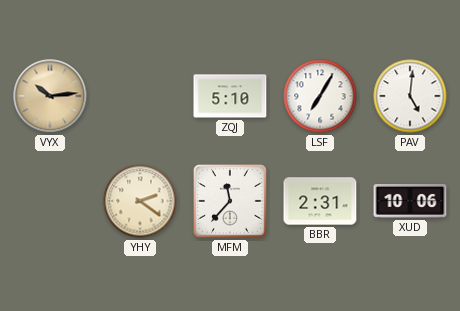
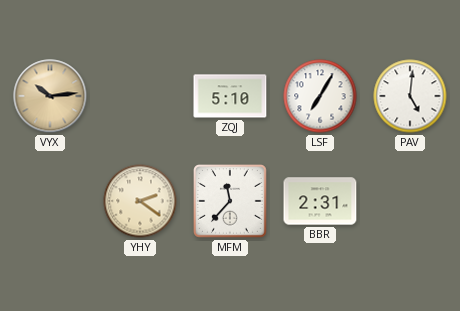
XUD: 10:06 -> none (410, 202)
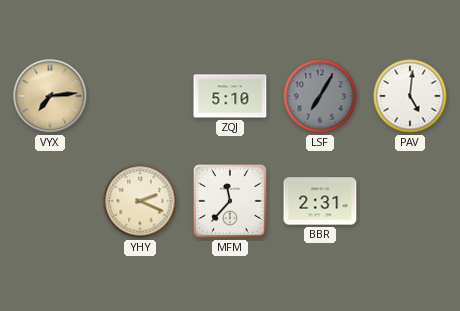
VYX: 10:14 -> 7:14 (50, 96)
LSF dial: white -> grey (320, 96)
YHY: 2:21 -> 2:19 (140, 201)
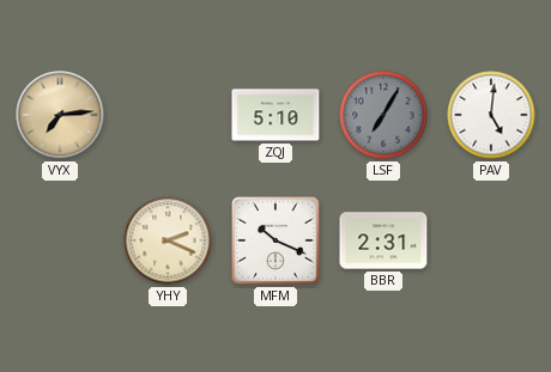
MFM: 11:37 -> 10:19 (277, 242)
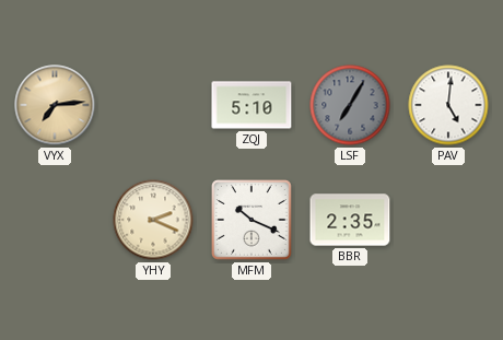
BBR: 2:31 -> 2:35 (350, 220)
